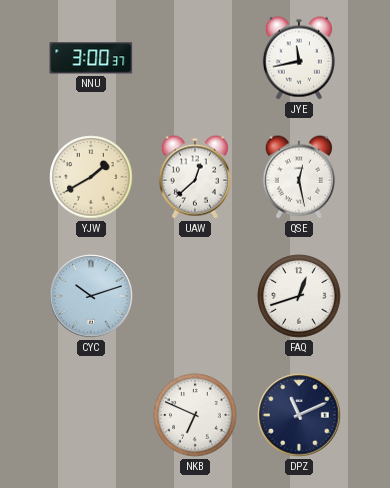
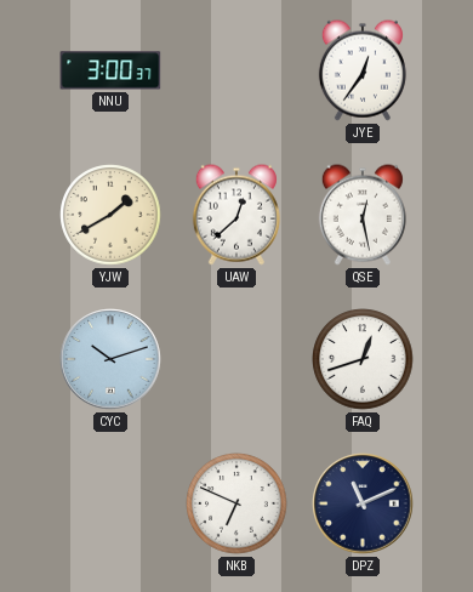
JYE: 11:43 -> 12:36 (363, 70)
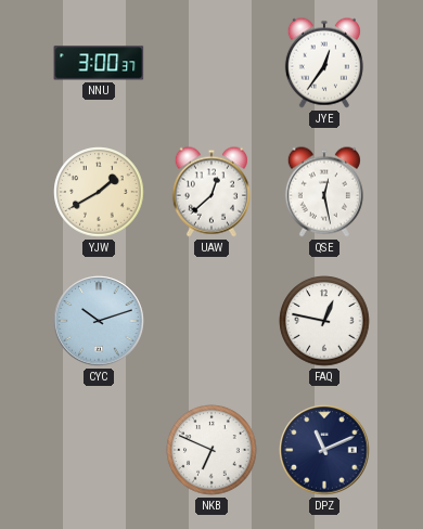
FAQ: 12:42 -> 12:47 (324, 321)
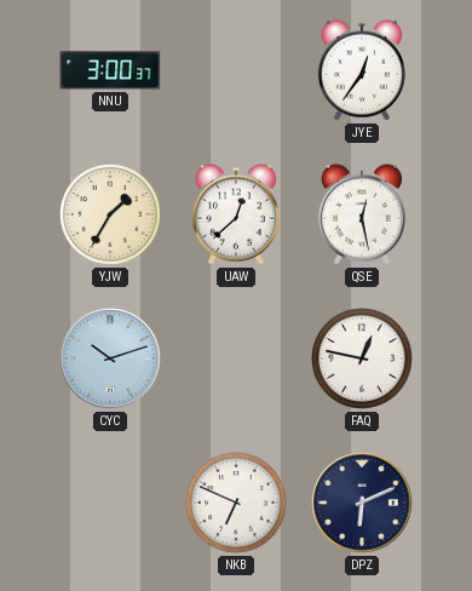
YJW: 1:40 -> 1:35 (110, 214)
DPZ: 11:11 -> 6:11 (362, 503)
